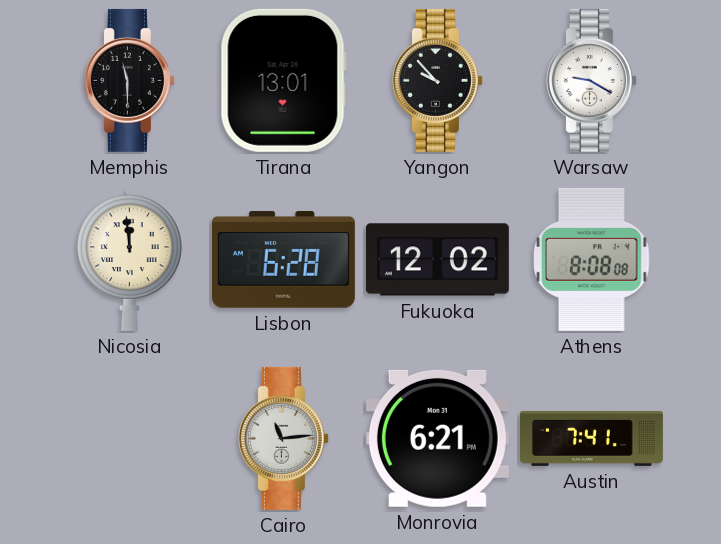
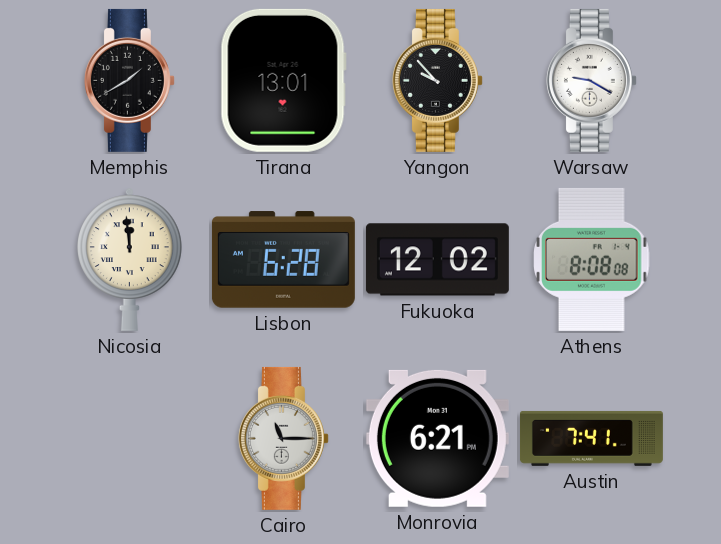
Memphis: 11:30 -> 1:40 (129, 80)
Cairo: 11:14 -> 11:15 (283, 438)
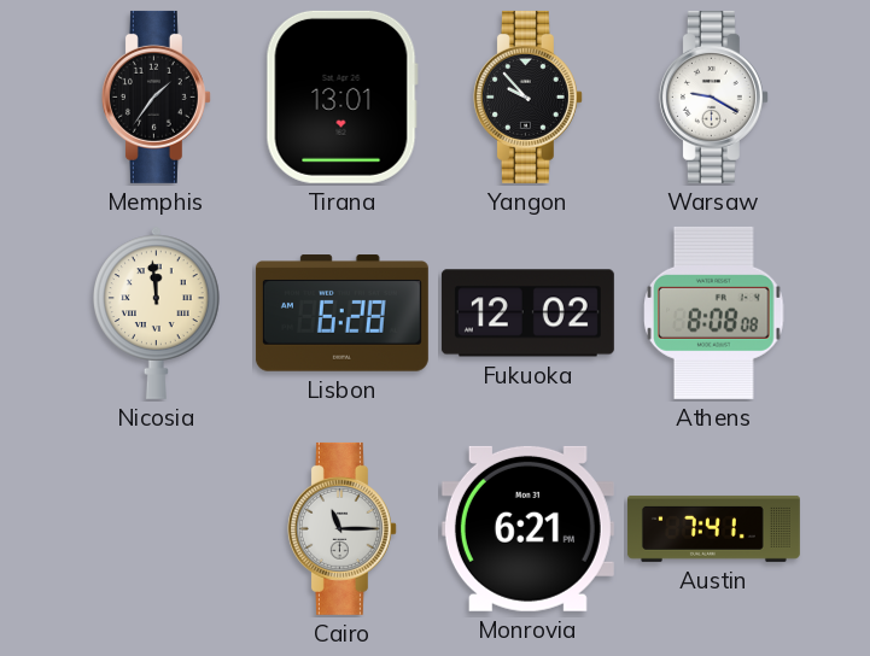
Memphis: 1:40 -> 1:36 (156, 96)
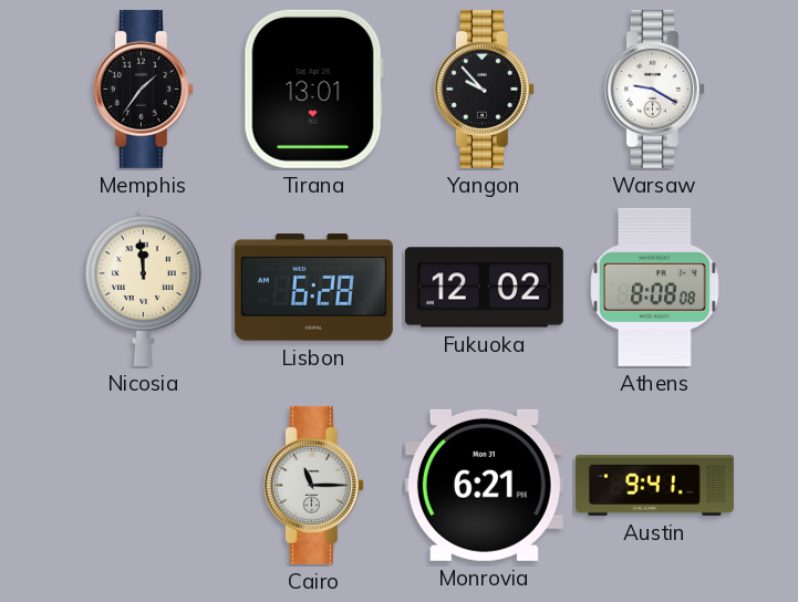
Austin: 7:41 -> 9:41 (654, 485)
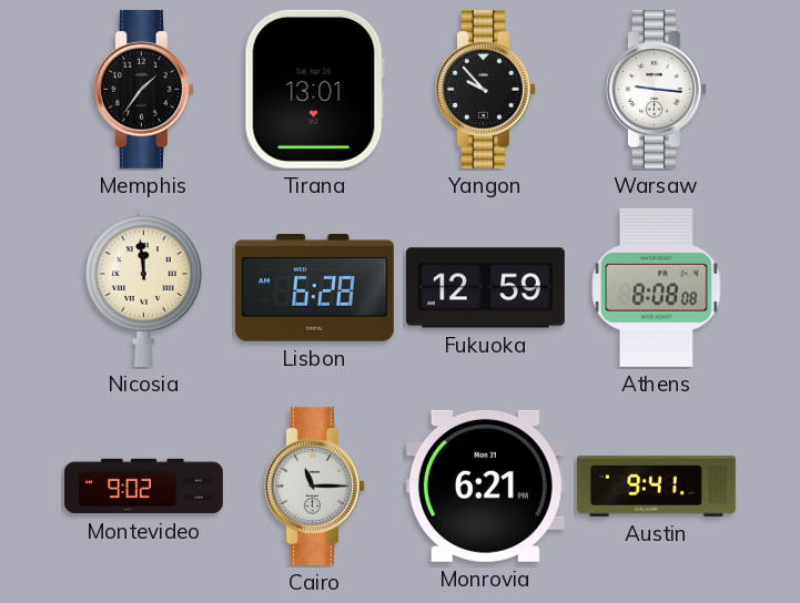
Warsaw: 9:20 -> 9:16 (656, 89)
Fukuoka: 12:02 -> 12:59 (485, 288)
Montevideo: none -> 9:02 (143, 487)
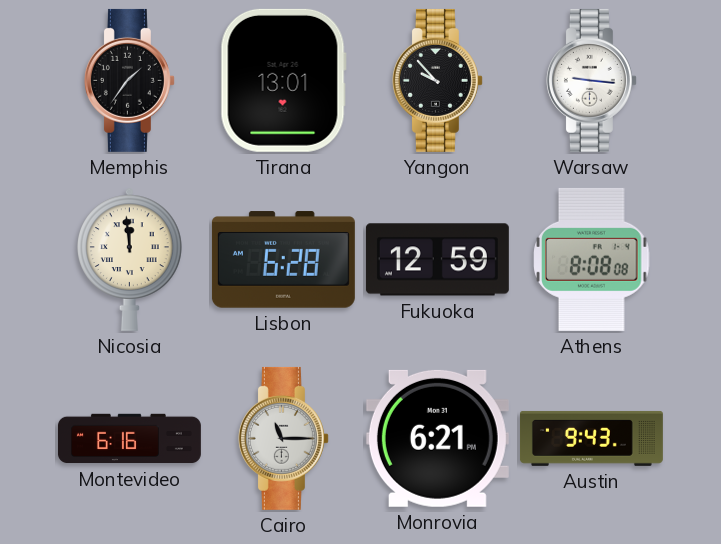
Montevideo: 9:02 -> 6:16 (129, 439)
Austin: 9:41 -> 9:43 (591, 438)
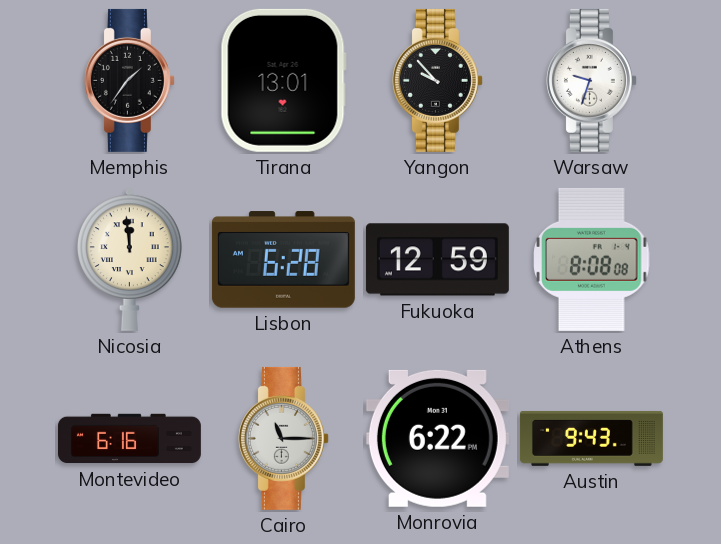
Warsaw: 9:16 -> 9:33 (591, 80)
Monrovia: 6:21 -> 6:22 (437, 438)
